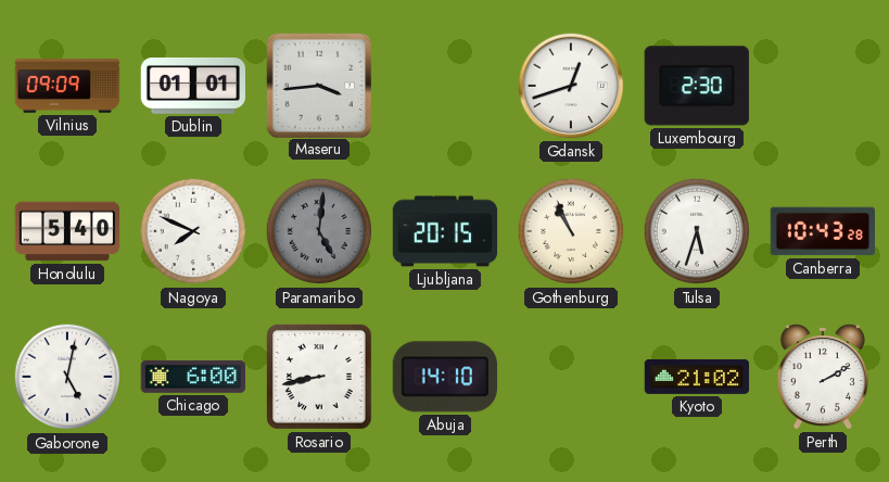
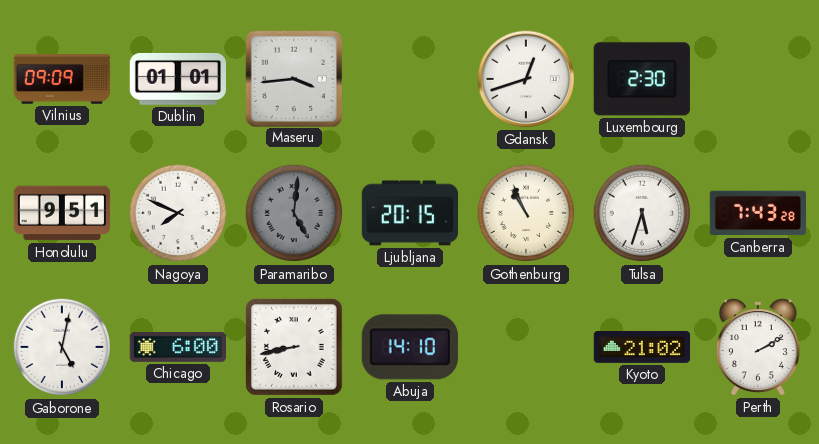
Honolulu: 5:40 -> 9:51 (61, 213)
Canberra: 10:43 -> 7:43 (757, 213)
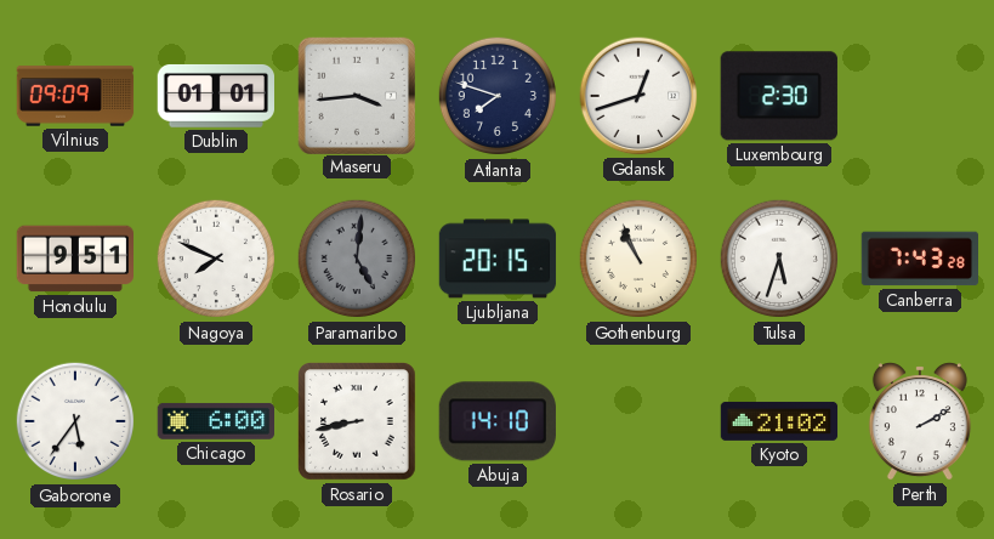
Atlanta: none -> 7:48 (498, 96)
Gaborone: 5:02 -> 5:36 (75, 421)
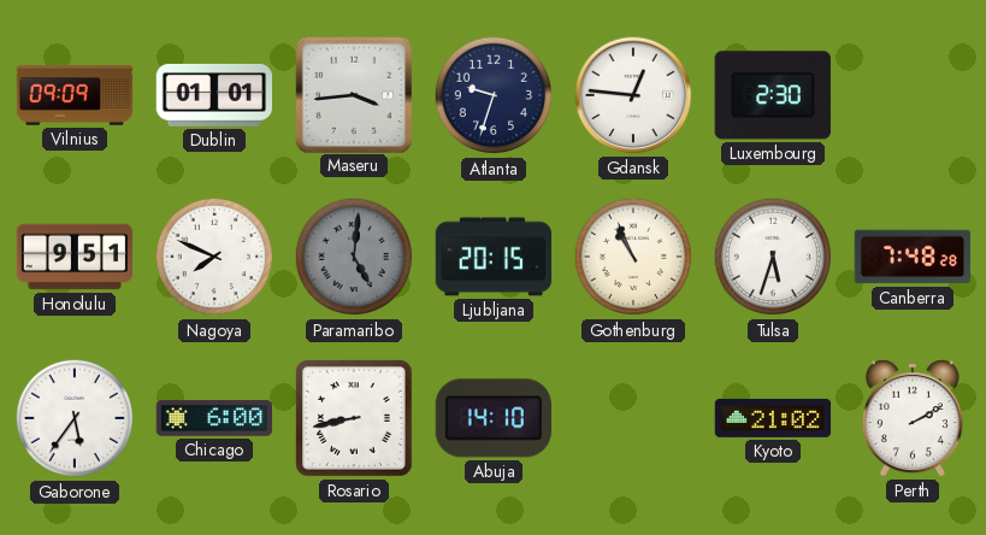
Atlanta: 7:48 -> 9:33 (494, 95)
Gdansk: 12:42 -> 12:46 (633, 95)
Canberra: 7:43 -> 7:48 (911, 257)
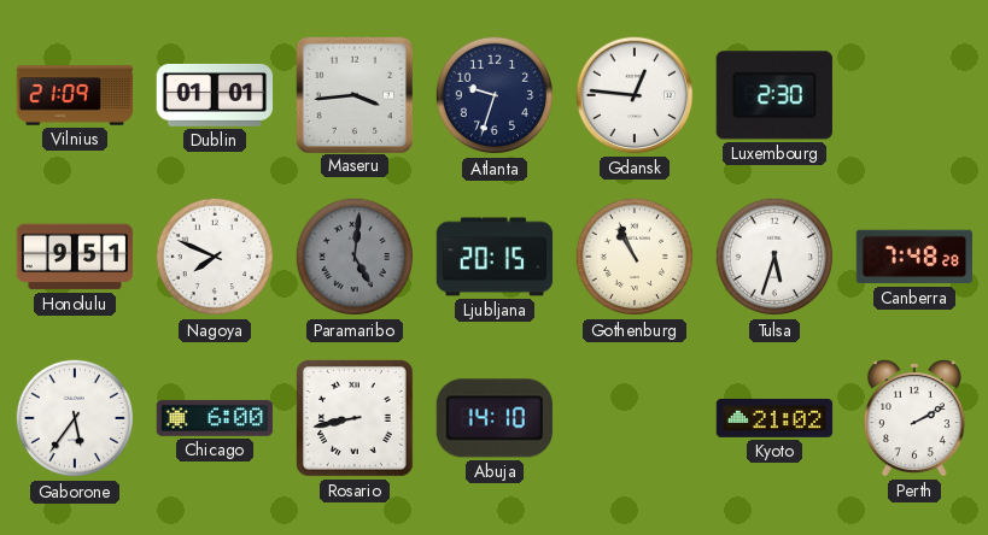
Vilnius: 09:09 -> 21:09 (75, 95)
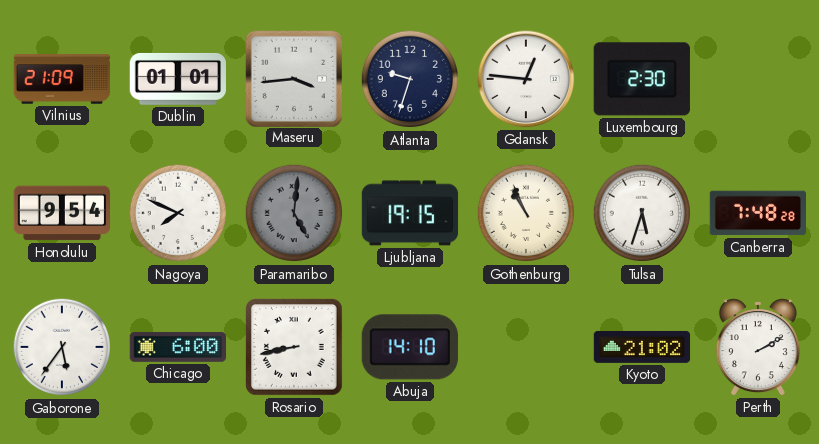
Honolulu: 9:51 -> 9:54 (61, 213)
Ljubljana: 20:15 -> 19:15 (410, 213)
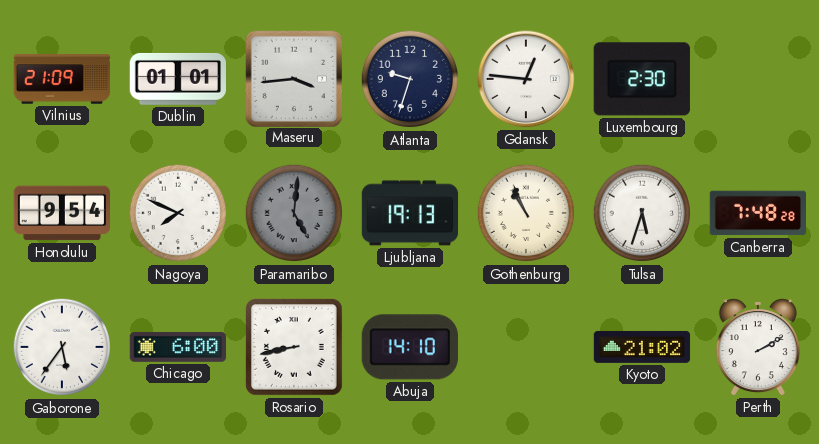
Ljubljana: 19:15 -> 19:13 (410, 213)
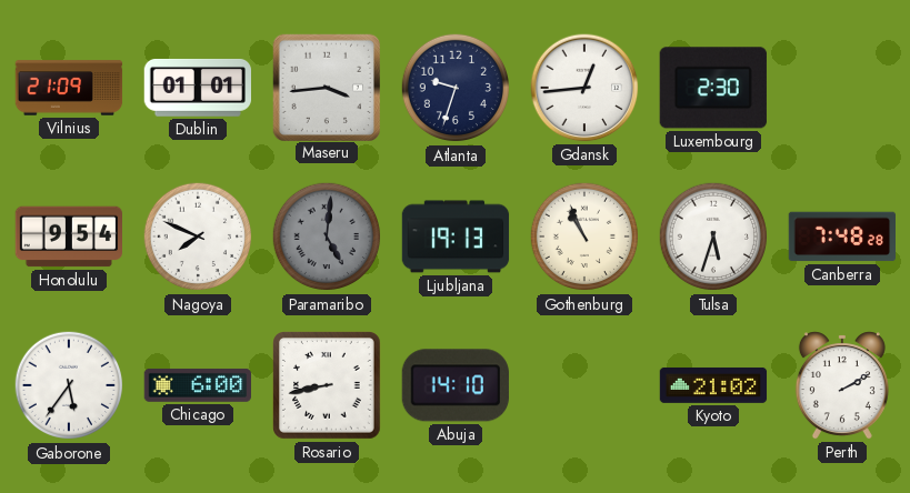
Gdansk: 12:46 -> 12:44 (584, 88)
